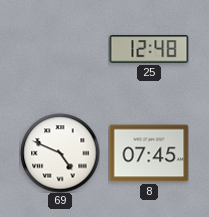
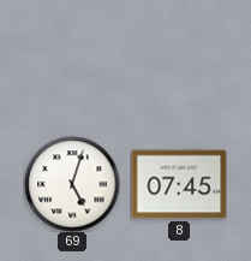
25: 12:48 -> none (149, 49)
69: 4:49 -> 5:03 (72, 184)
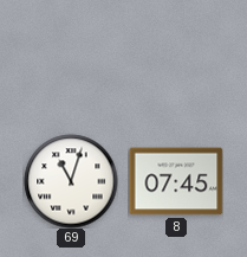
69: 5:03 -> 11:03 (71, 181)
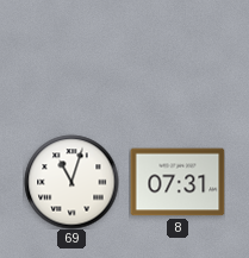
8: 07:45 -> 07:31 (178, 182)
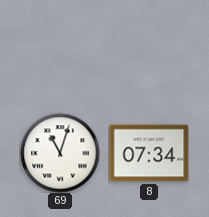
8: 07:31 -> 07:34 (149, 153)
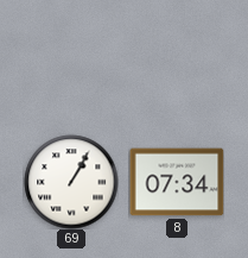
69: 11:03 -> 1:05 (71, 182)
